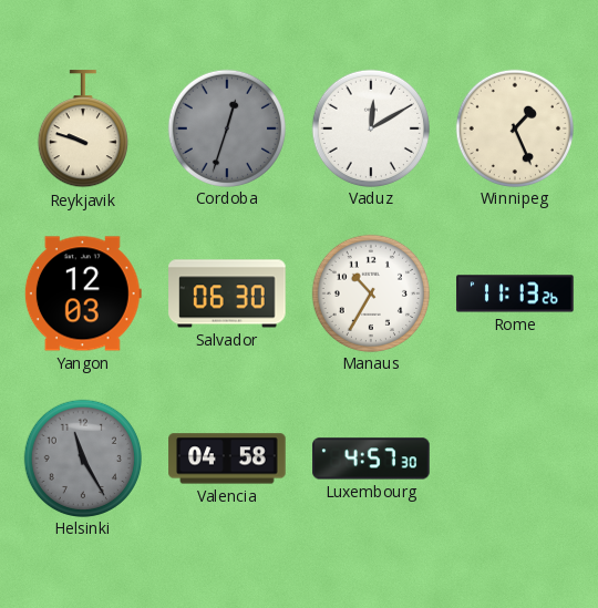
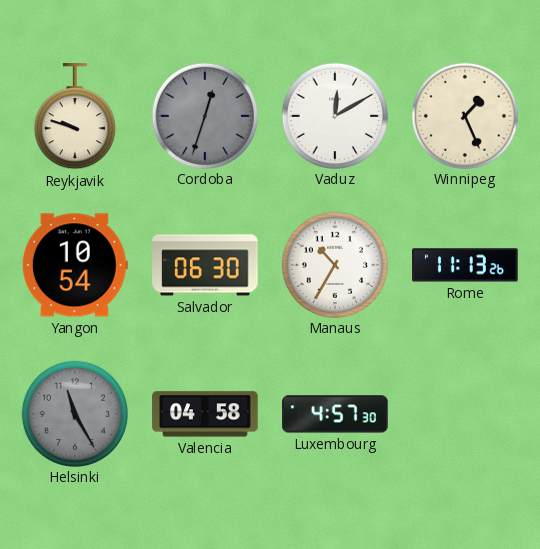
Yangon: 12:03 -> 10:54 (75, 265)
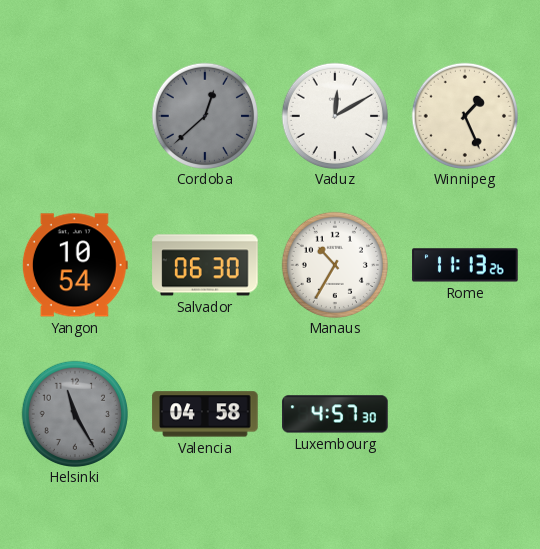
Reykjavik: 9:48 -> none (75, 117)
Cordoba: 12:33 -> 12:38 (204, 115)
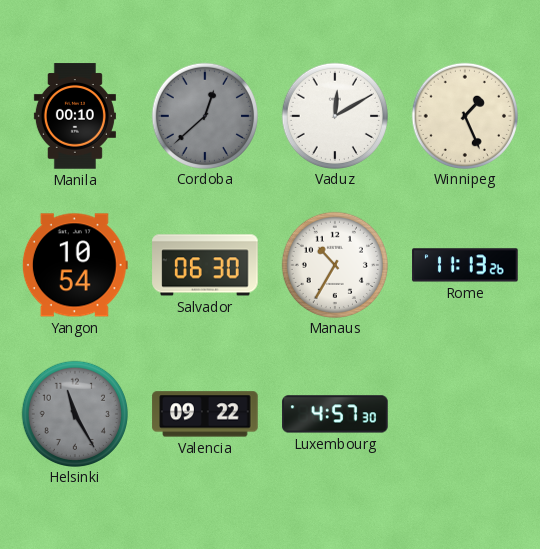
Manila: none -> 00:10 (75, 116)
Valencia: 04:58 -> 09:22 (205, 414)
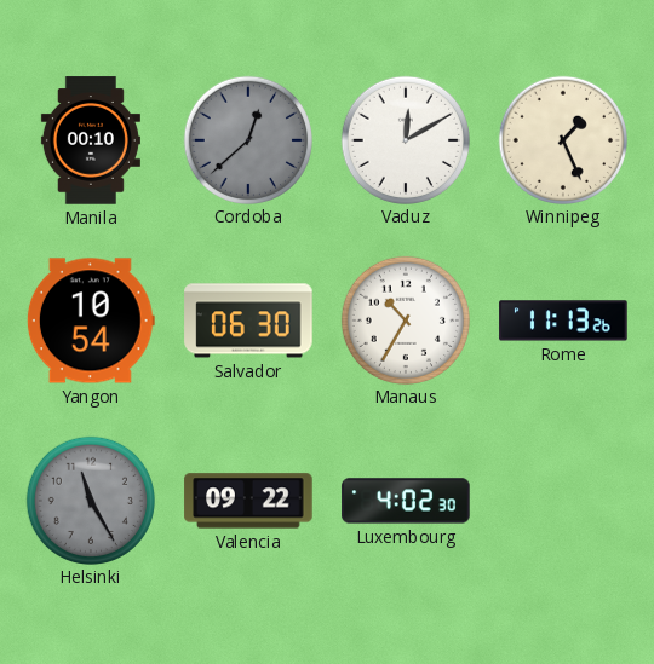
Luxembourg: 4:57 -> 4:02 (406, 501)
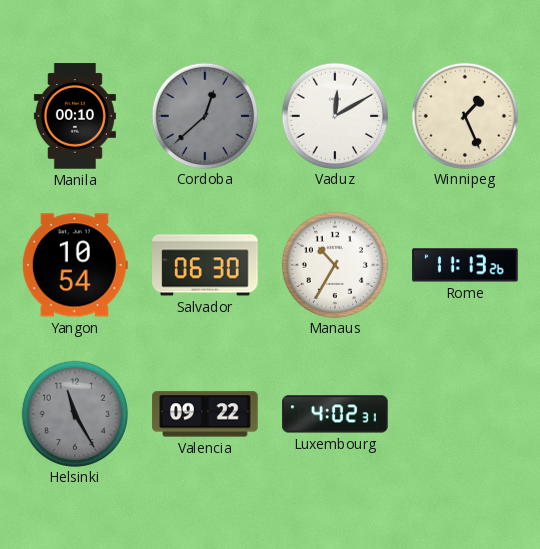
Luxembourg: 4:02:30 -> 4:02:31 (335, 414)
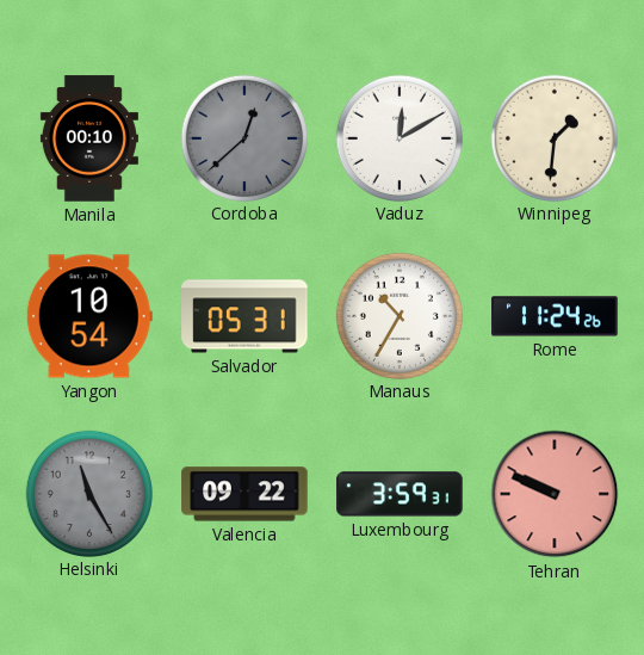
Winnipeg: 1:26 -> 1:31 (553, 137)
Salvador: 06:30 -> 05:31 (244, 316)
Rome: 11:13 -> 11:24 (555, 316)
Luxembourg: 4:02 -> 3:59 (400, 494)
Tehran: none -> 9:49 (555, 494)
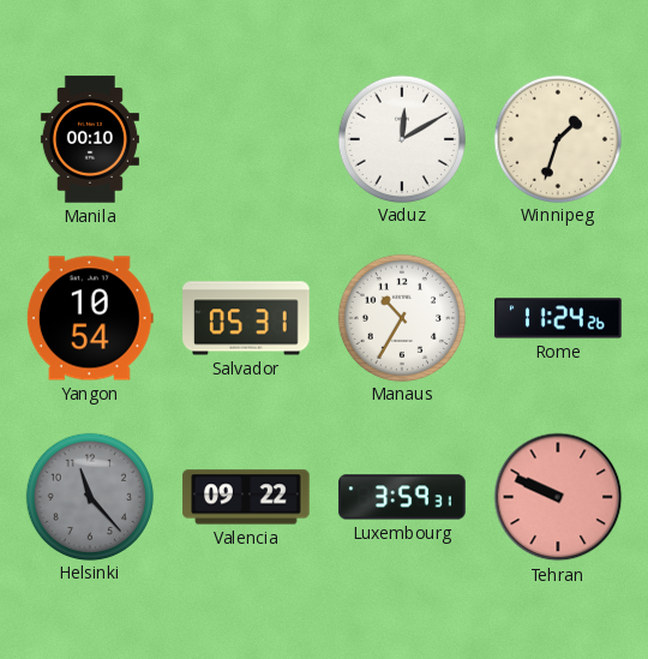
Cordoba: 12:38 -> none (243, 137)
Winnipeg: 1:31 -> 1:33 (557, 138)
Helsinki: 11:25 -> 11:23 (89, 496)
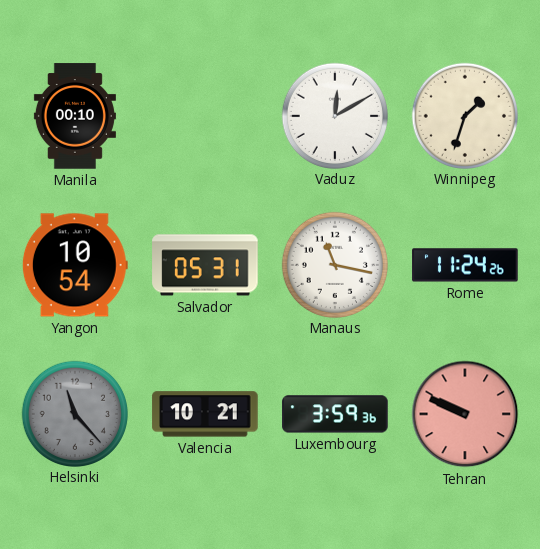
Manaus: 10:35 -> 11:17 (334, 264)
Valencia: 09:22 -> 10:21 (205, 414)
Luxembourg: 3:59:31 -> 3:59:36 (335, 414)
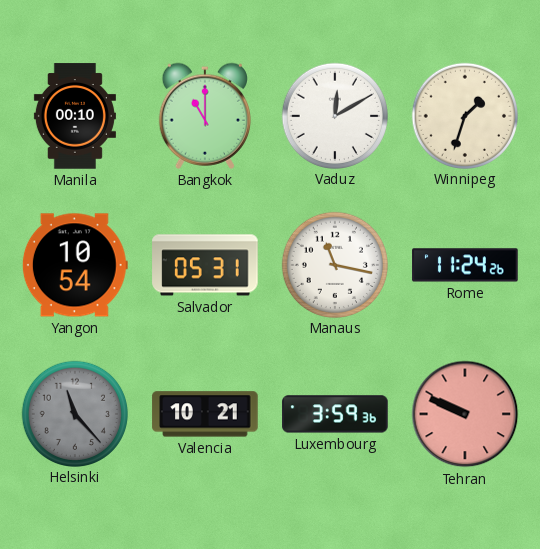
Bangkok: none -> 11:00 (205, 116)
